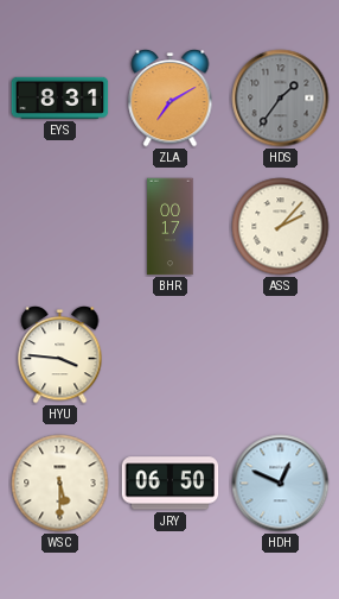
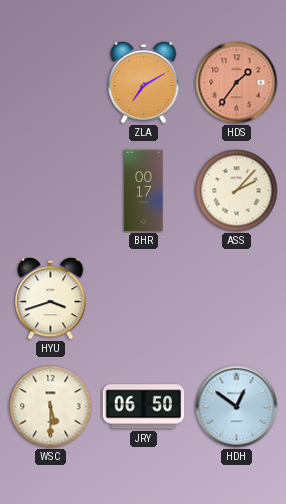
EYS: 8:31 -> none (60, 97)
HDS dial: grey -> salmon (237, 83)
HYU: 3:46 -> 3:42 (51, 299)
HDH: 12:49 -> 12:51 (237, 407)
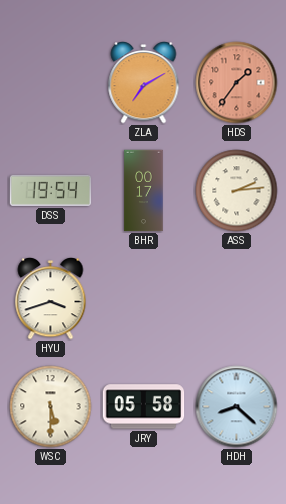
DSS: none -> 19:54 (51, 190)
ASS: 2:07 -> 2:14 (237, 191)
JRY: 06:50 -> 05:58 (144, 407)
HDH: 12:51 -> 8:22 (237, 407)
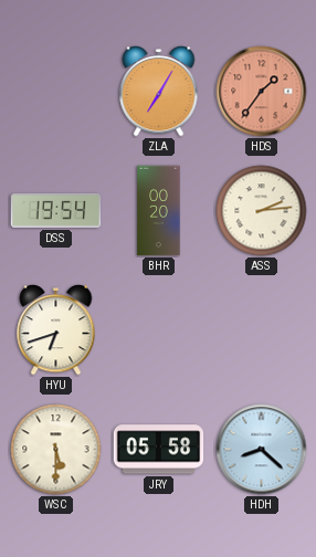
ZLA: 7:10 -> 7:05 (159, 92)
BHR: 00:17 -> 00:20 (159, 211)
HYU: 3:42 -> 6:42 (56, 330)
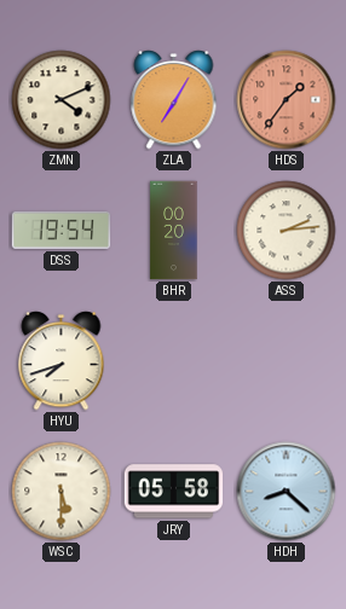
ZMN: none -> 4:11 (62, 100)
HYU: 6:42 -> 7:42 (62, 361)
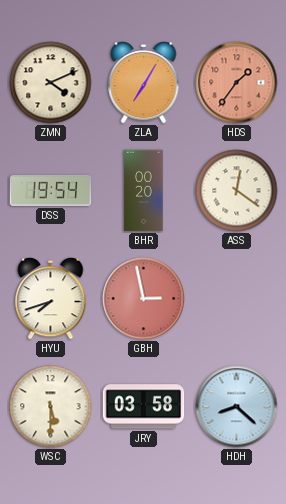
ASS: 2:14 -> 12:21 (237, 191)
GBH: none -> 2:58 (144, 299)
JRY: 05:58 -> 03:58 (144, 407)
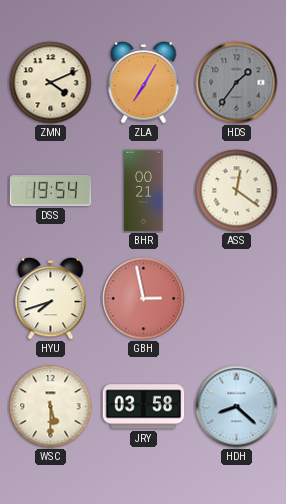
HDS dial: salmon -> grey (237, 83)
BHR: 00:20 -> 00:21 (144, 191)
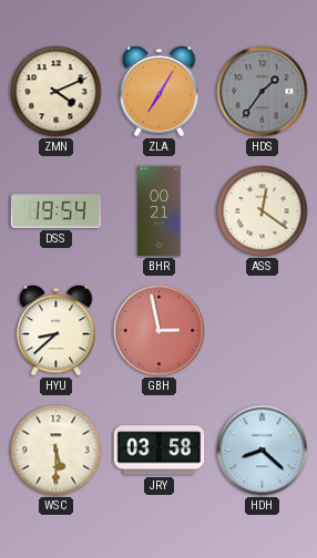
HYU: 7:42 -> 8:38 (57, 331)
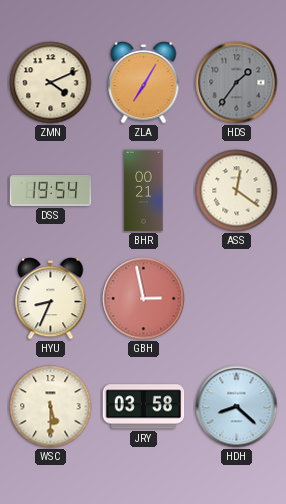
HYU: 8:38 -> 8:34 (51, 299)
